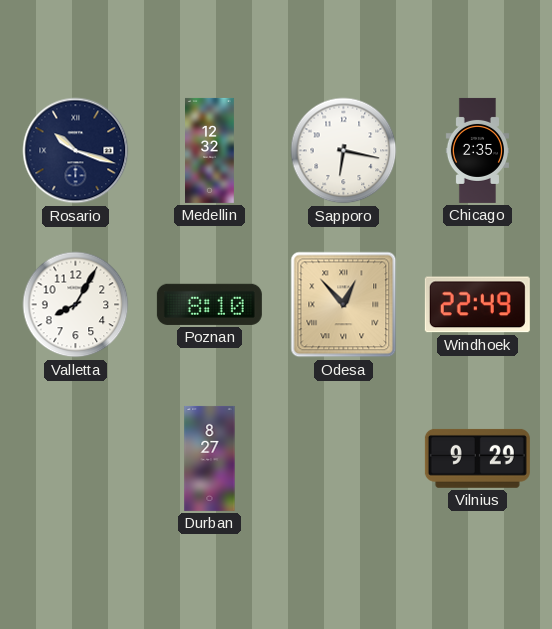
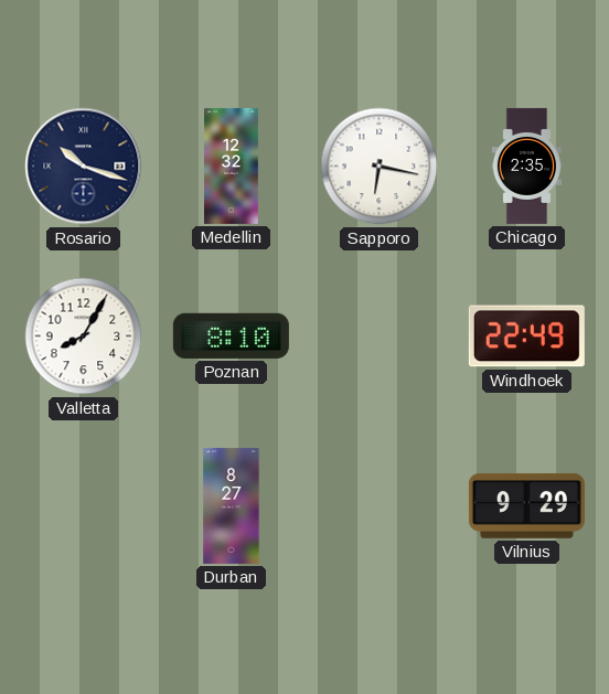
Odesa: 12:53 -> none (344, 305)
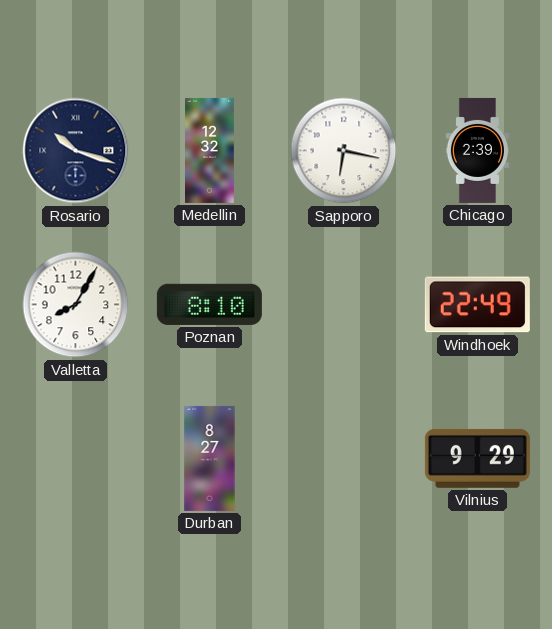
Chicago: 2:35 -> 2:39 (477, 150)
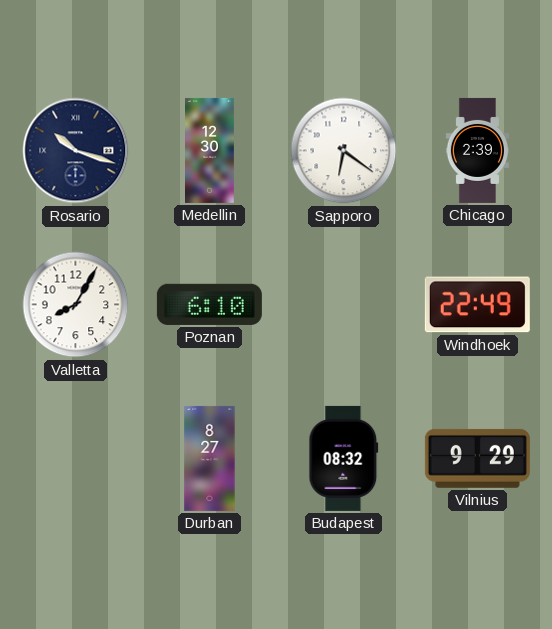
Medellin: 12:32 -> 12:30 (210, 150)
Sapporo: 6:17 -> 6:21 (344, 151)
Poznan: 8:10 -> 6:10 (209, 304)
Budapest: none -> 08:32 (344, 458)
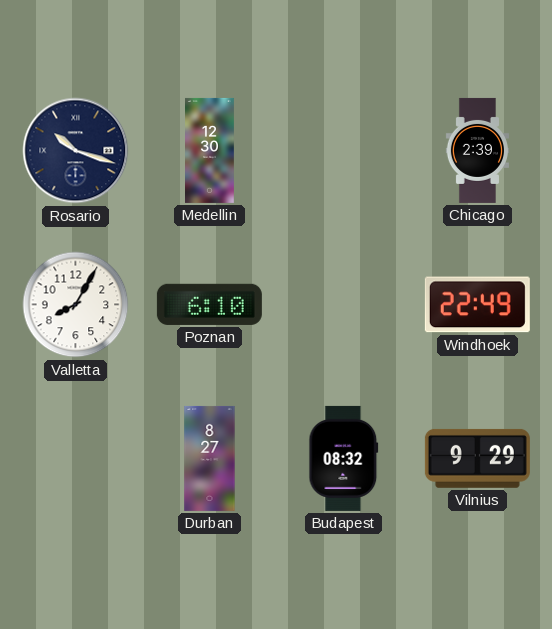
Sapporo: 6:21 -> none (344, 151)
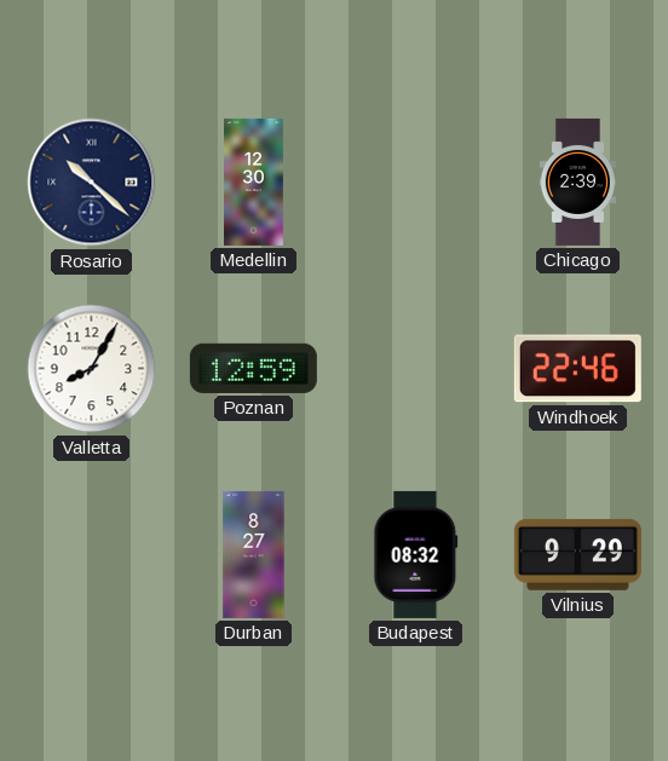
Rosario: 10:18 -> 10:22 (92, 183)
Poznan: 6:10 -> 12:59 (253, 368)
Windhoek: 22:49 -> 22:46 (577, 369)
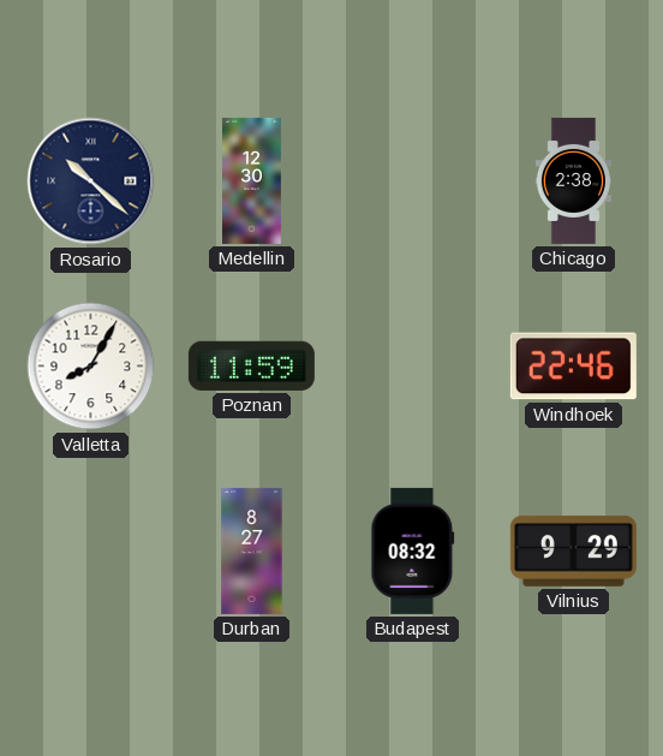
Chicago: 2:39 -> 2:38 (573, 180)
Poznan: 12:59 -> 11:59 (251, 365)
